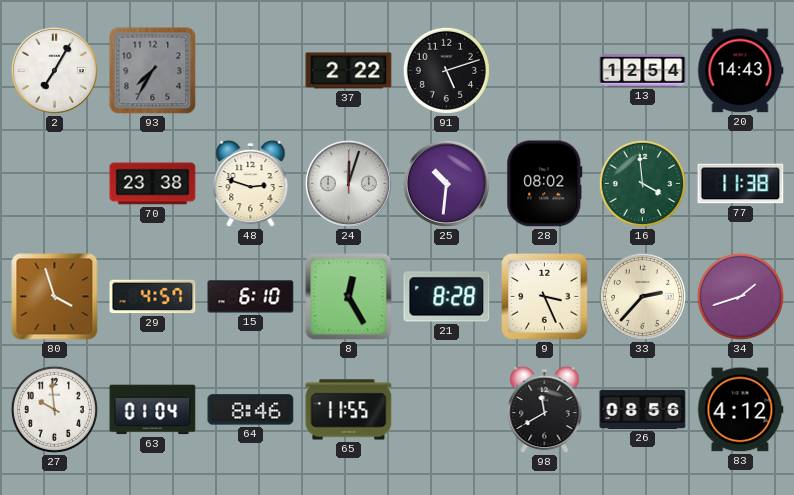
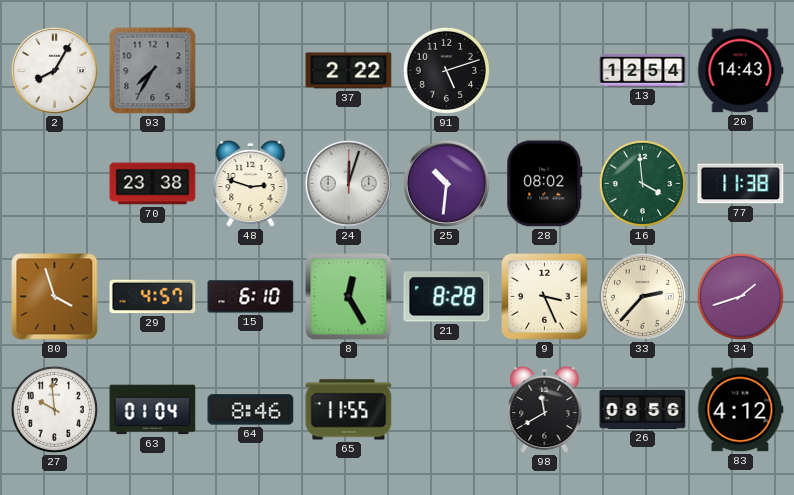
2: 7:05 -> 8:05 (54, 70)
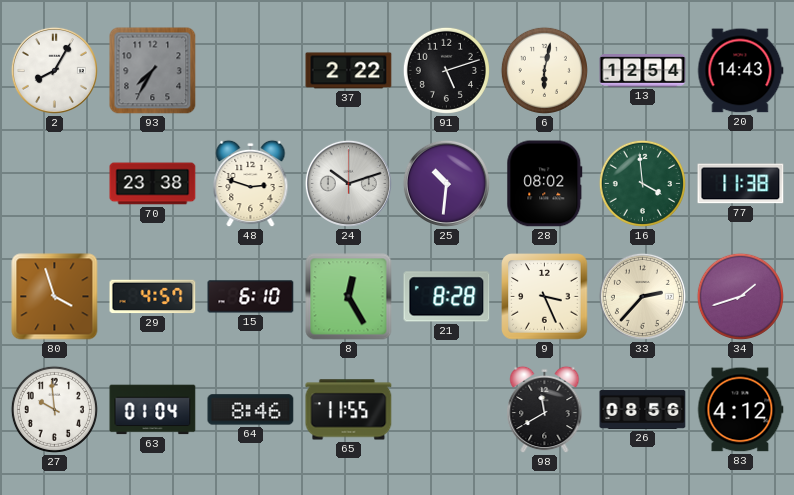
6: none -> 6:02 (544, 70)
24: 12:03 -> 10:12 (348, 183)
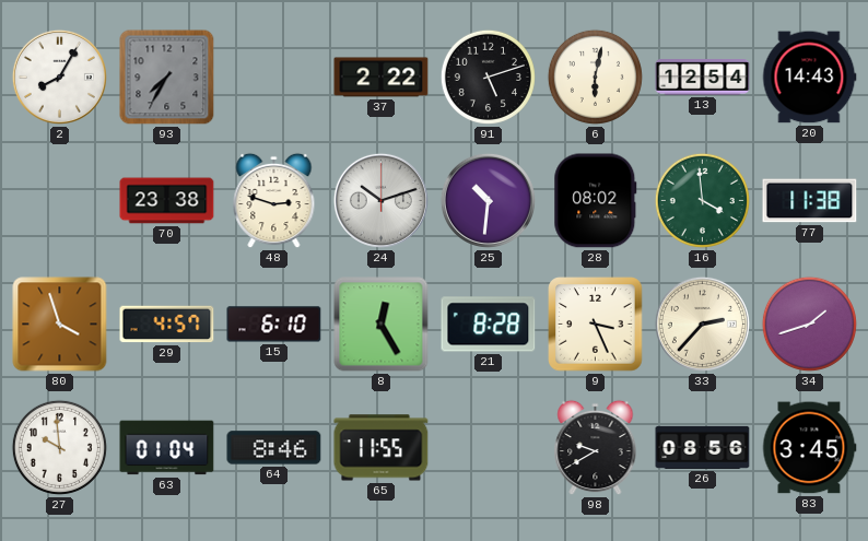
98: 11:40 -> 9:40 (596, 448)
83: 4:12 -> 3:45 (809, 448)
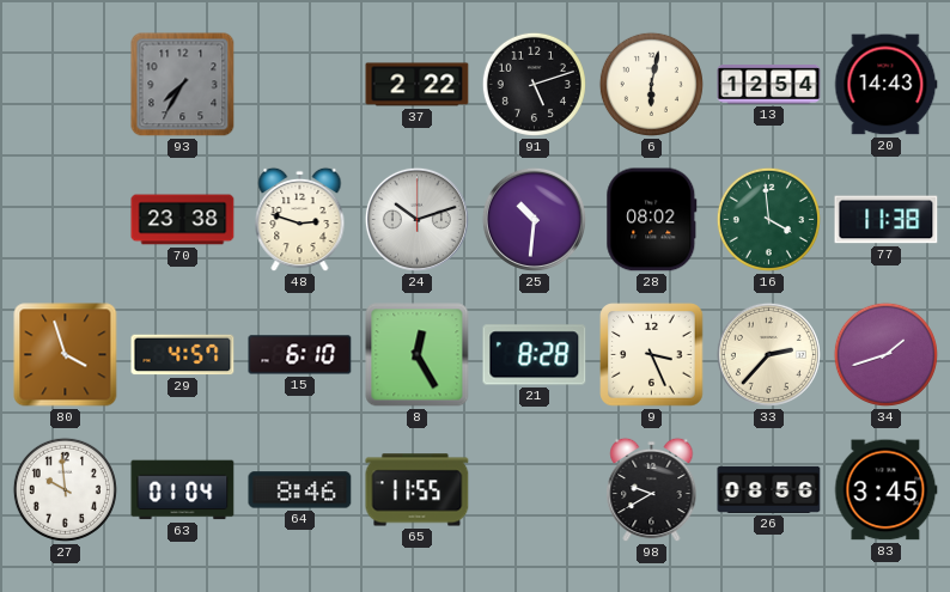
2: 8:05 -> none (59, 77)
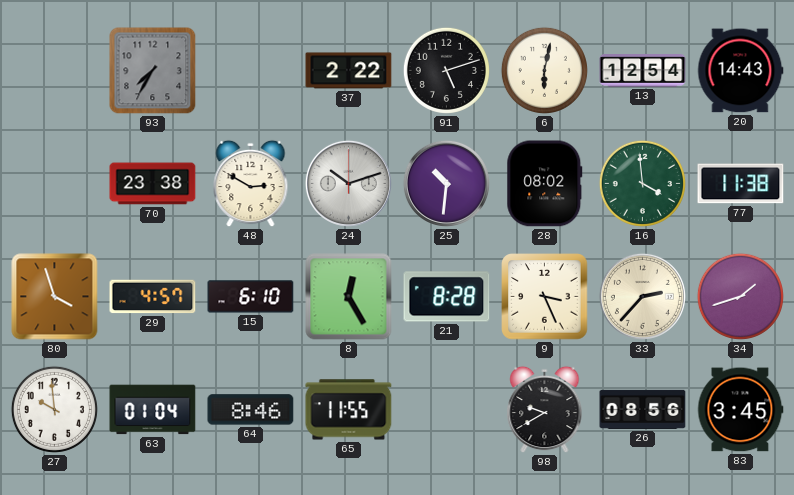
48: 2:48 -> 2:50 (251, 184)
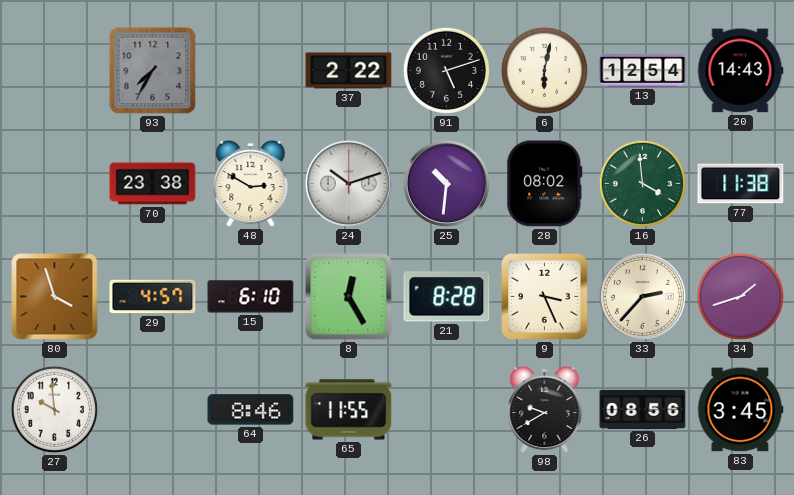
63: 01:04 -> none (153, 410)
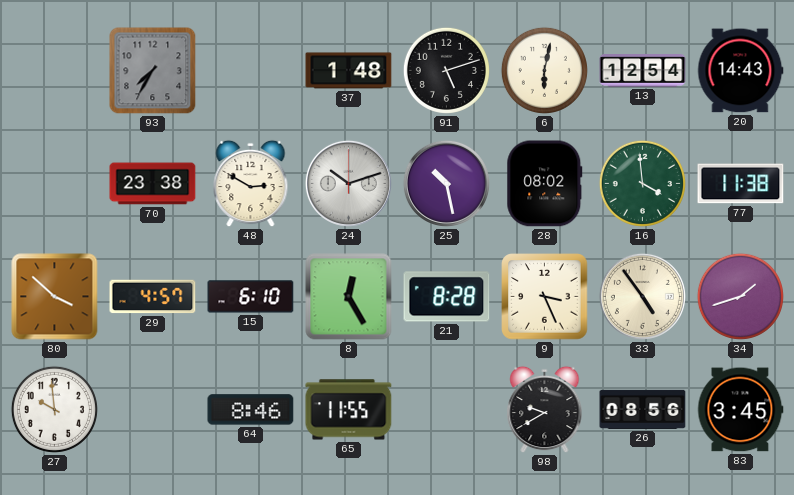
37: 2:22 -> 1:48 (349, 71)
25: 10:31 -> 10:28 (446, 183)
80: 3:57 -> 3:52 (55, 297)
33: 2:37 -> 4:54 (642, 296)
